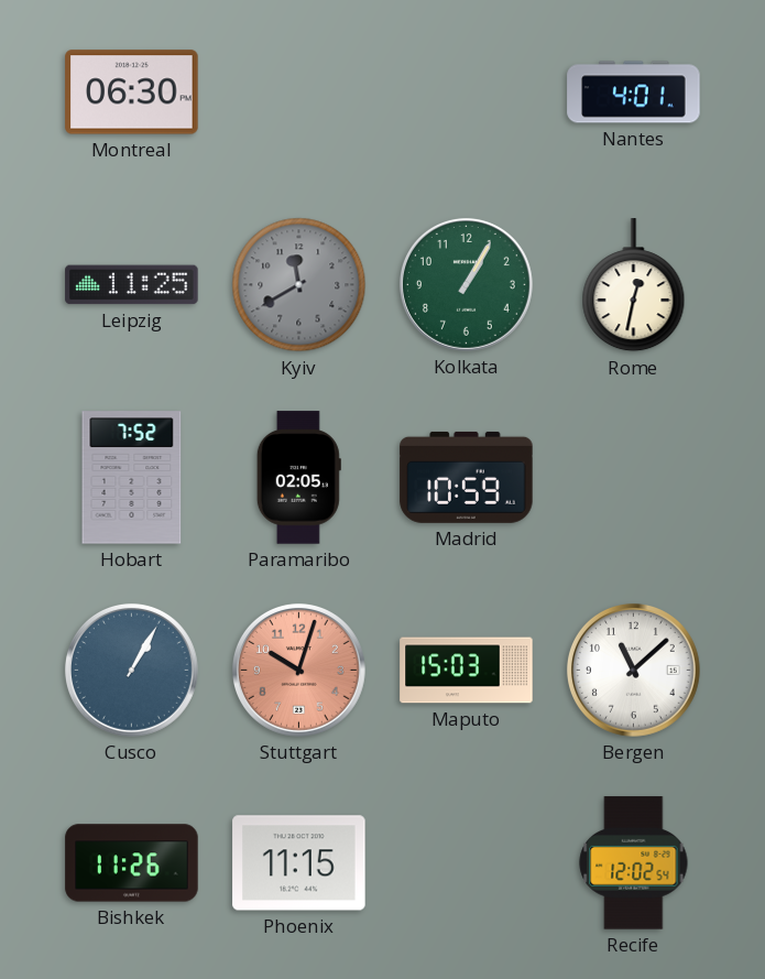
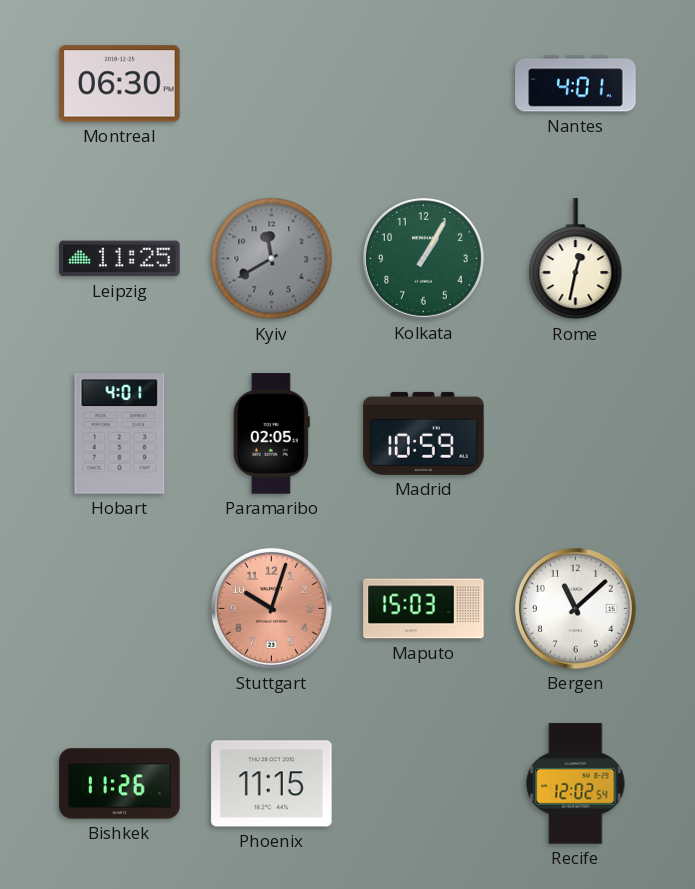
Hobart: 7:52 -> 4:01 (120, 434)
Cusco: 1:05 -> none (131, 670)
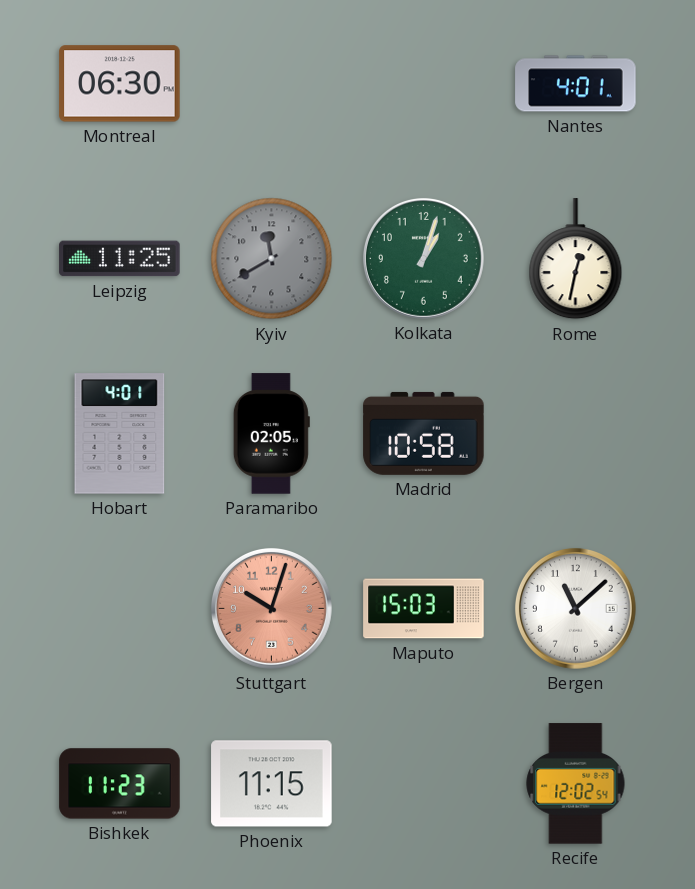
Kolkata: 1:05 -> 1:03 (423, 258)
Madrid: 10:59 -> 10:58 (424, 433)
Bishkek: 11:26 -> 11:23 (120, 784)
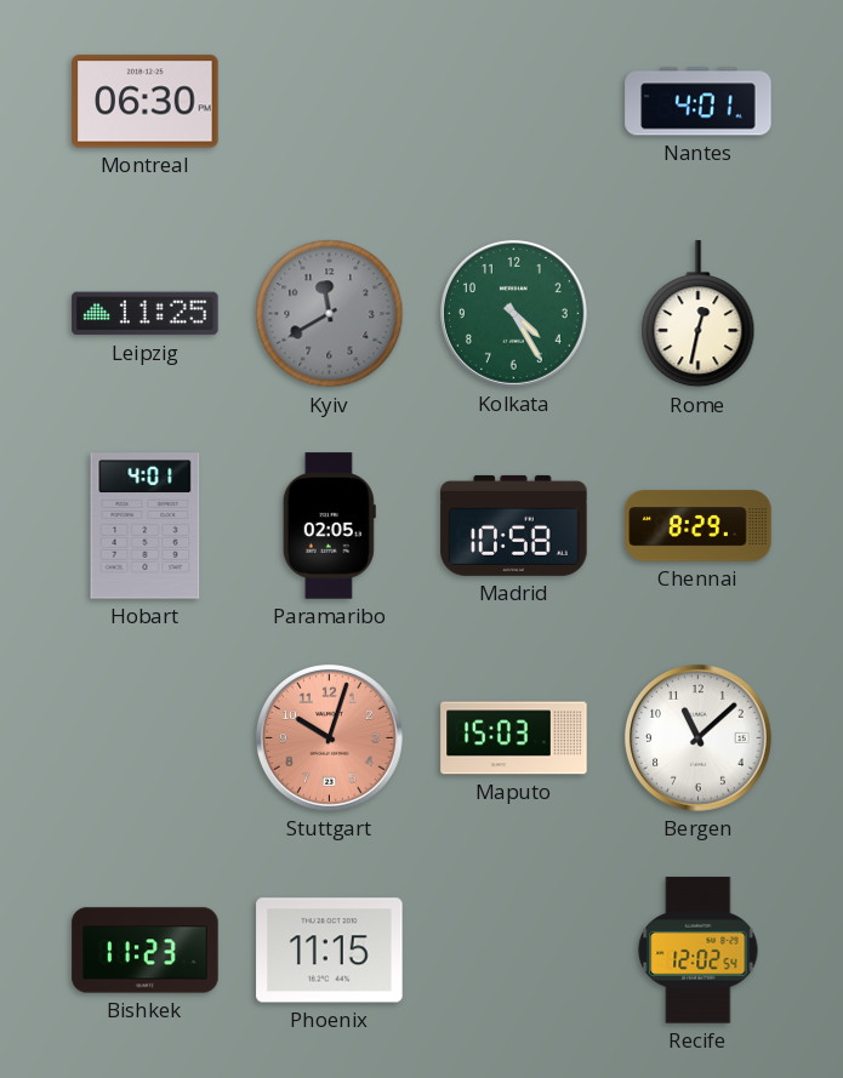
Kolkata: 1:03 -> 4:25 (513, 313)
Chennai: none -> 8:29 (699, 526)
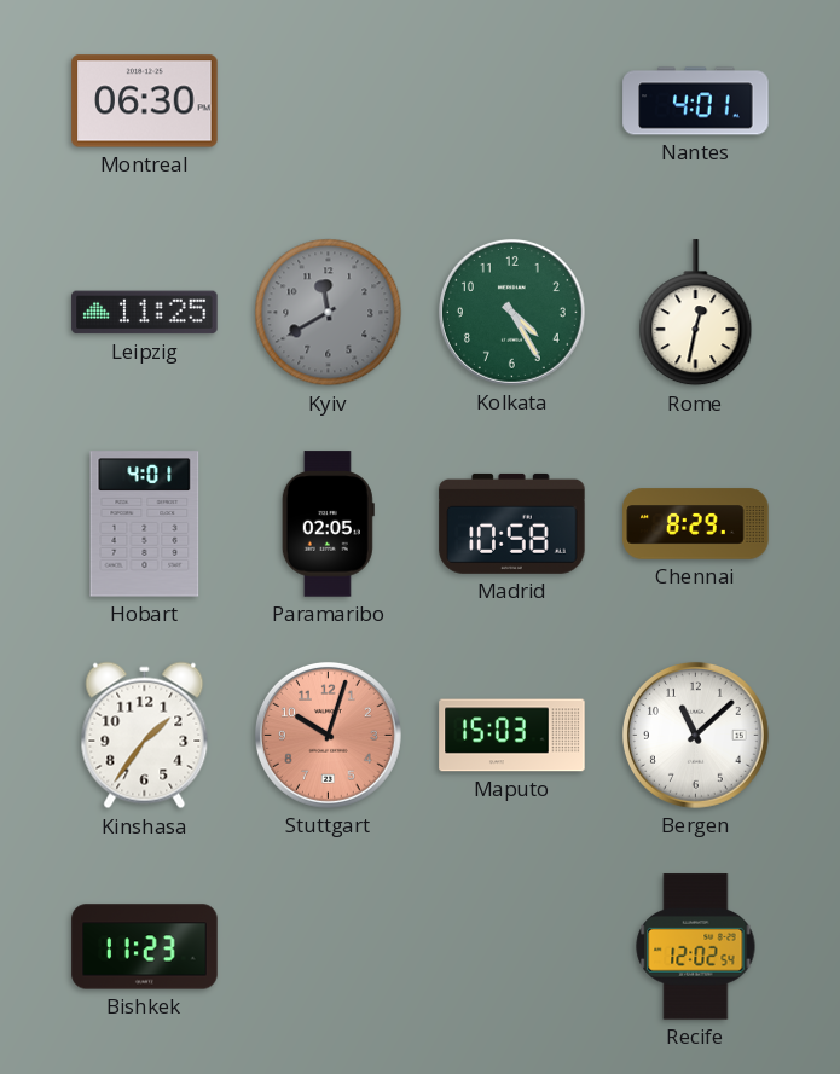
Kinshasa: none -> 1:36 (145, 736)
Phoenix: 11:15 -> none (330, 951)
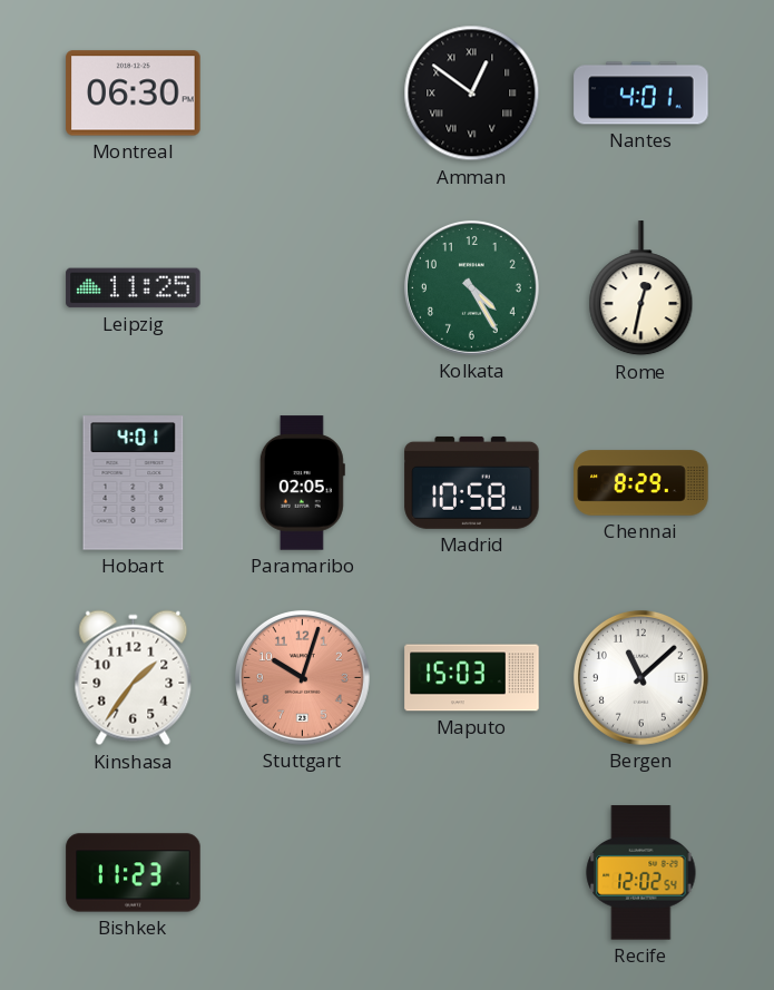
Amman: none -> 12:51 (472, 94)
Kyiv: 11:40 -> none (329, 313)
